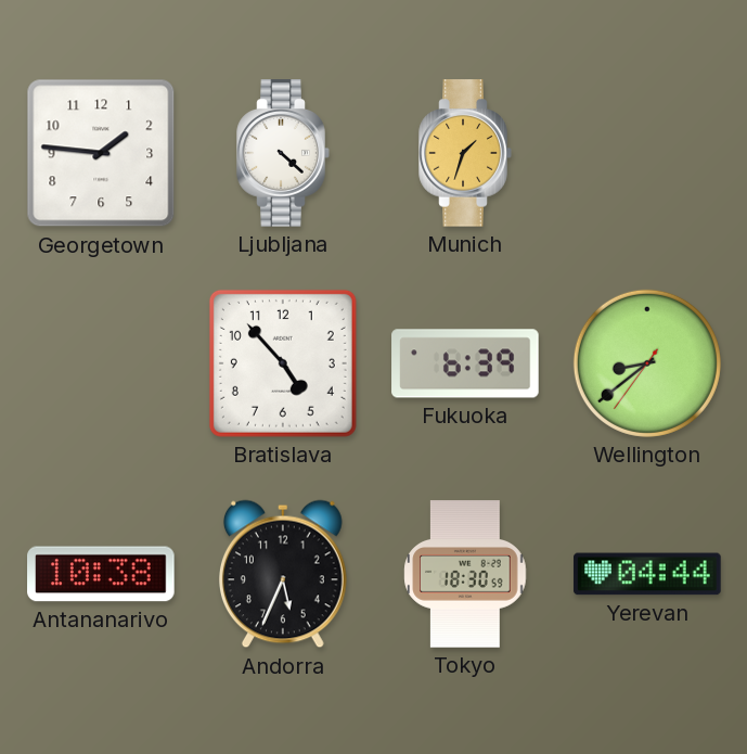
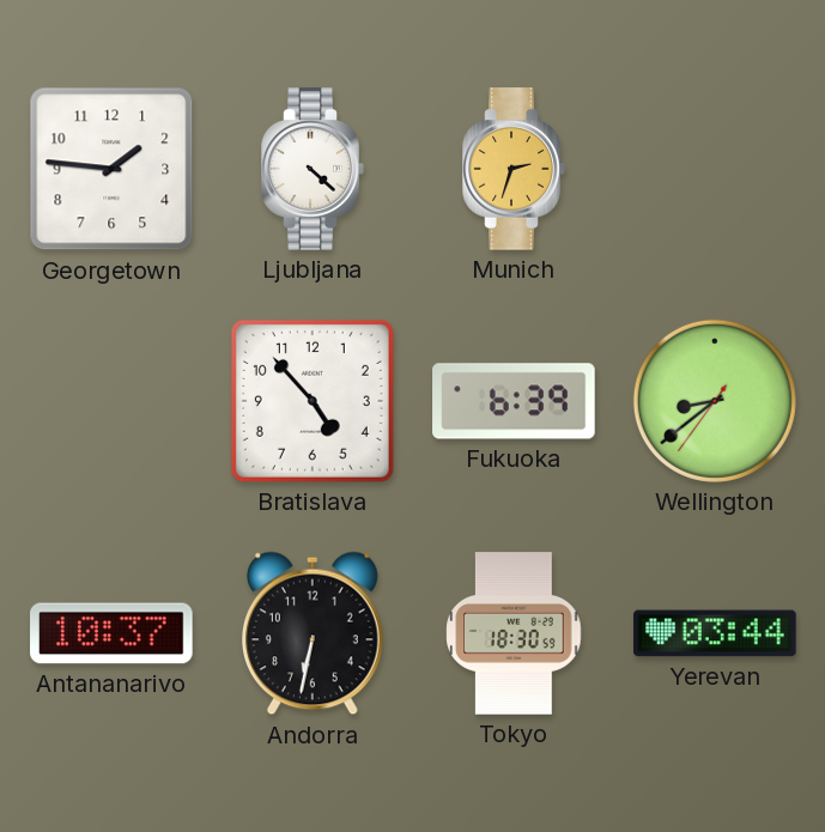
Munich: 1:33 -> 2:33 (514, 169)
Antananarivo: 10:38 -> 10:37 (111, 633)
Andorra: 5:34 -> 6:32 (313, 633)
Yerevan: 04:44 -> 03:44 (715, 633)
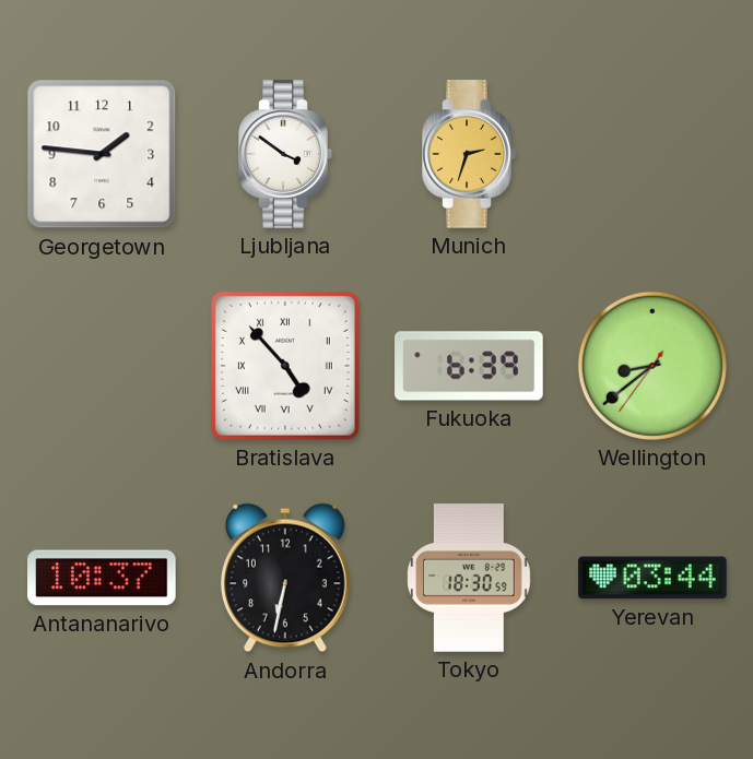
Ljubljana: 4:22 -> 3:51 (285, 154)
Bratislava numerals: Arabic -> Roman (285, 366)
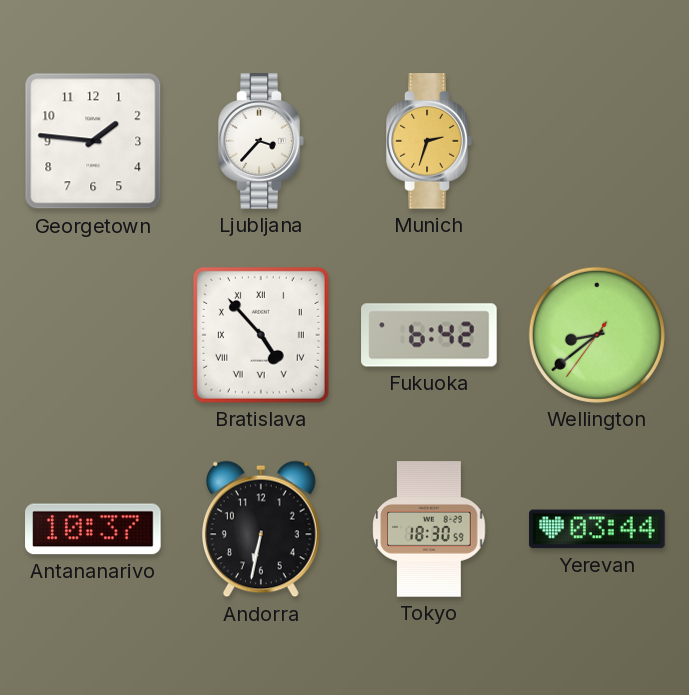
Ljubljana: 3:51 -> 3:37 (261, 141)
Fukuoka: 6:39 -> 6:42 (429, 335)
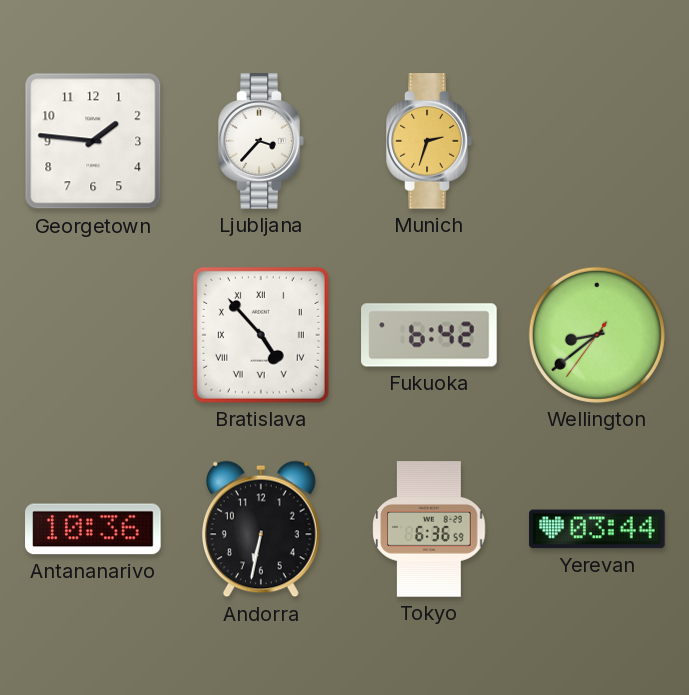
Antananarivo: 10:37 -> 10:36 (93, 529)
Tokyo: 18:30 -> 6:36 (429, 529)
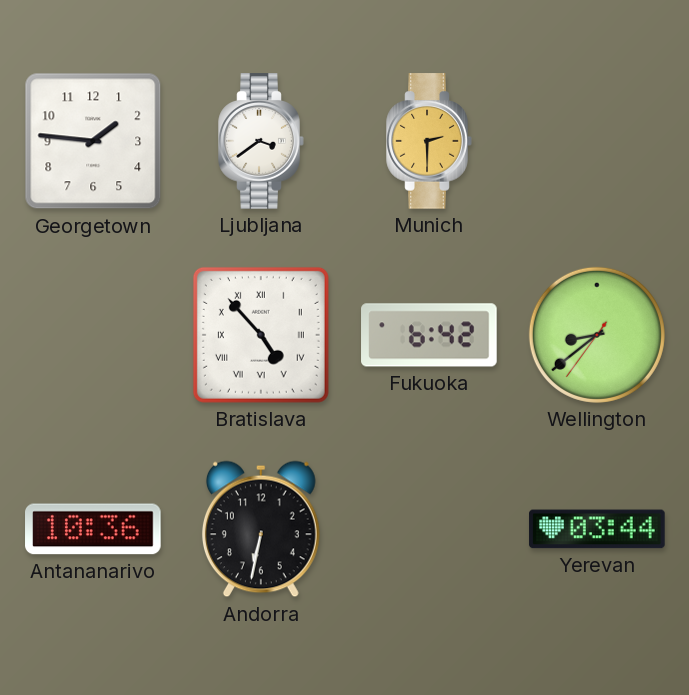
Ljubljana: 3:37 -> 3:39 (261, 141)
Munich: 2:33 -> 2:30 (429, 141)
Tokyo: 6:36 -> none (429, 529)
